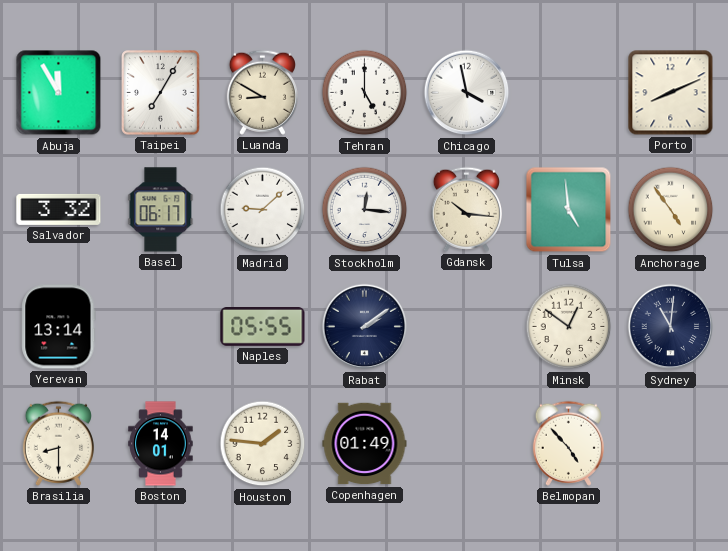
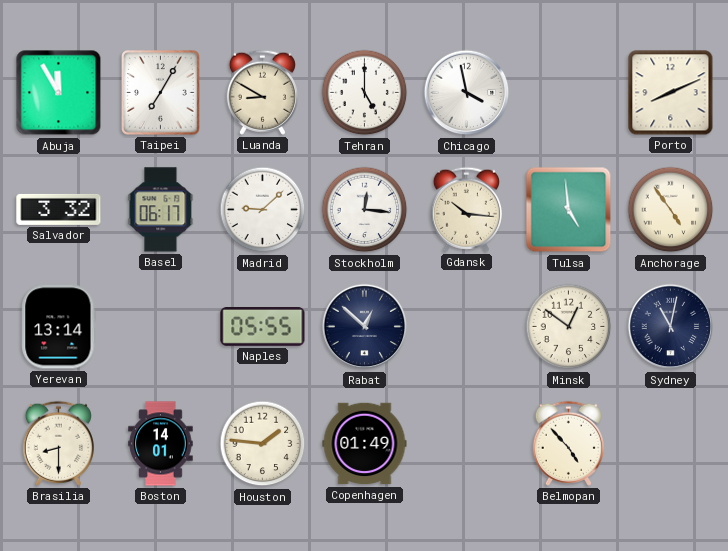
Rabat: 2:09 -> 12:52 (365, 327)
Sydney: 11:01 -> 11:02 (671, 327)
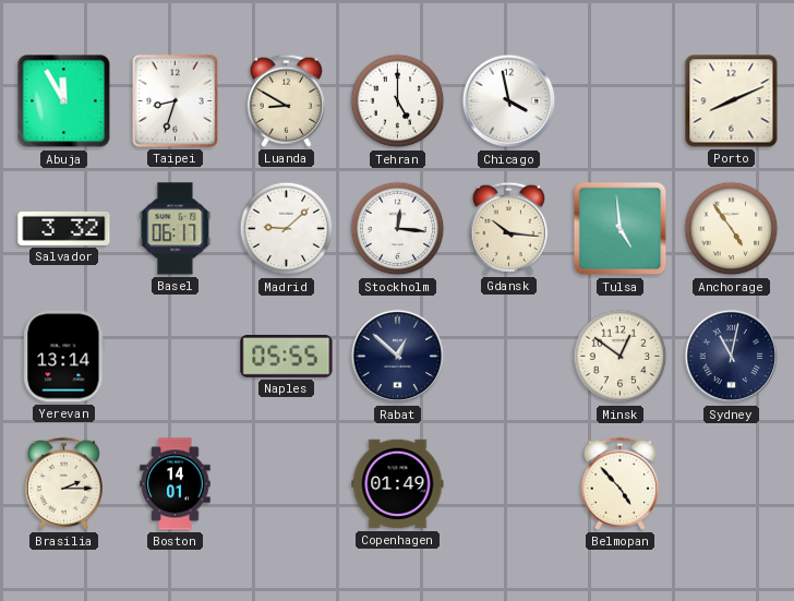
Taipei: 7:05 -> 8:33 (176, 101)
Brasilia: 8:30 -> 2:15 (63, 483)
Houston: 1:46 -> none (263, 444)
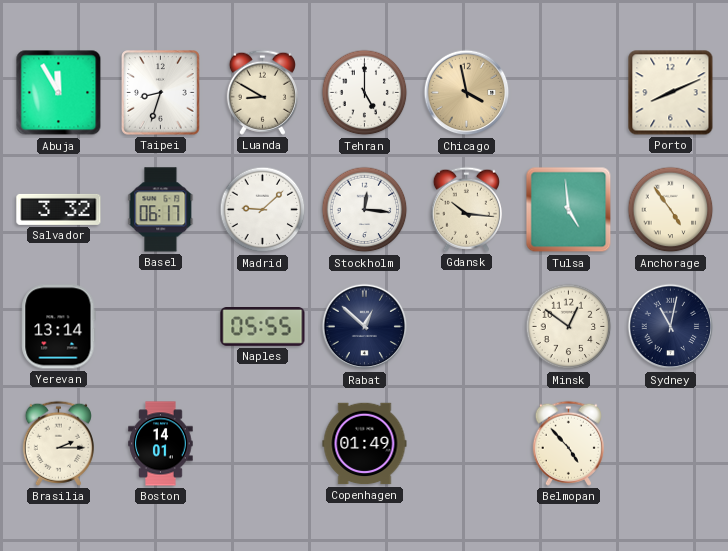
Chicago dial: white -> champagne (467, 93)
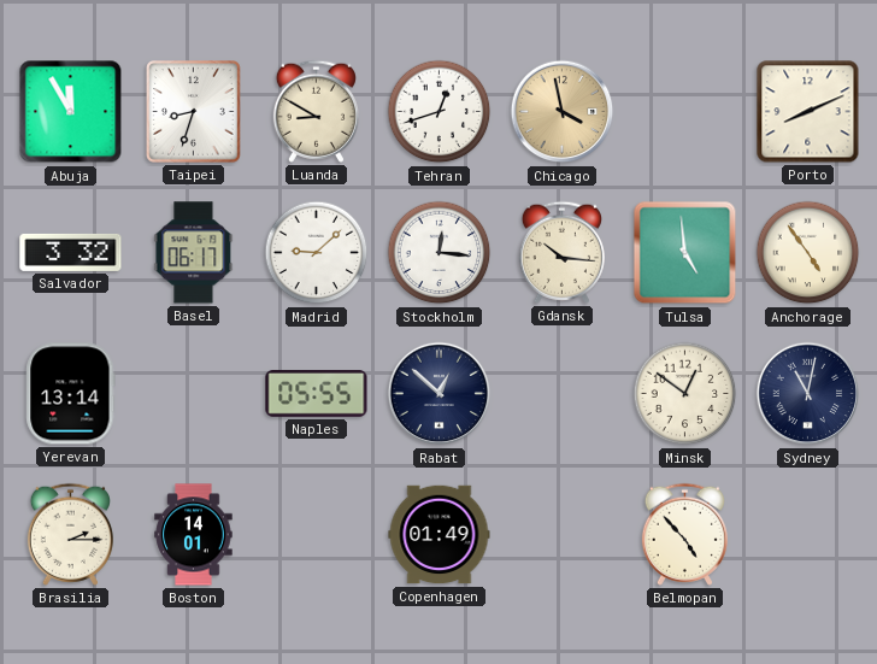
Tehran: 5:00 -> 12:42 (440, 112)
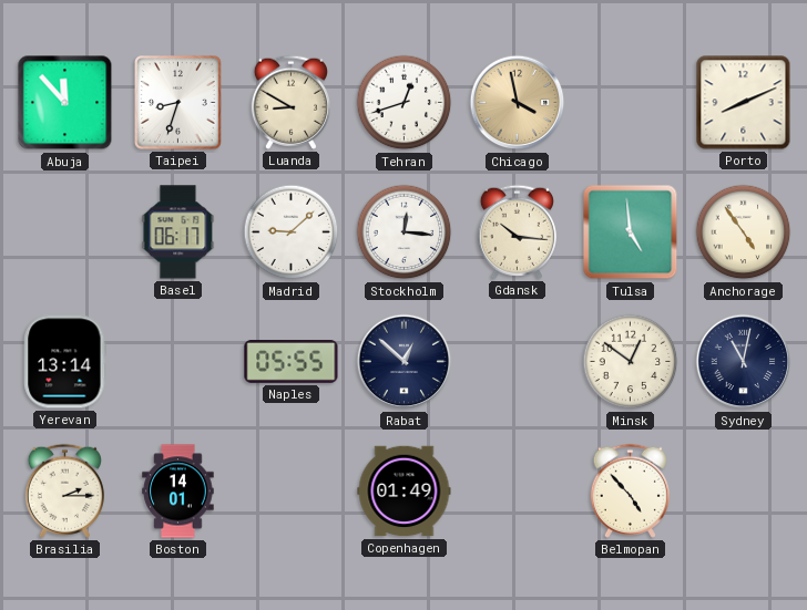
Abuja: 11:55 -> 11:53 (65, 103)
Salvador: 3:32 -> none (71, 252)
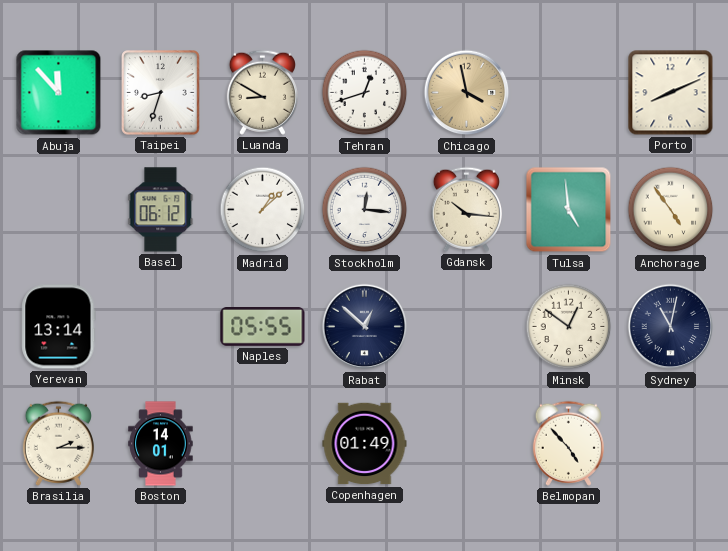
Basel: 06:17 -> 06:12 (161, 210)
Madrid: 9:08 -> 1:08 (263, 210)
